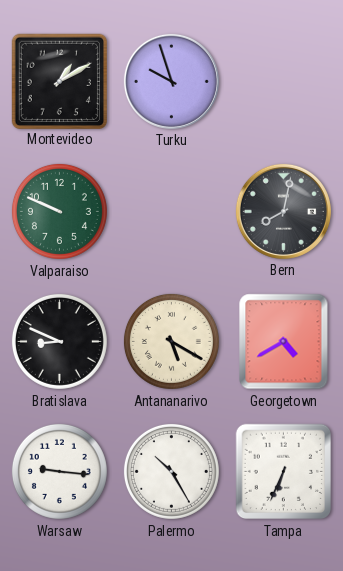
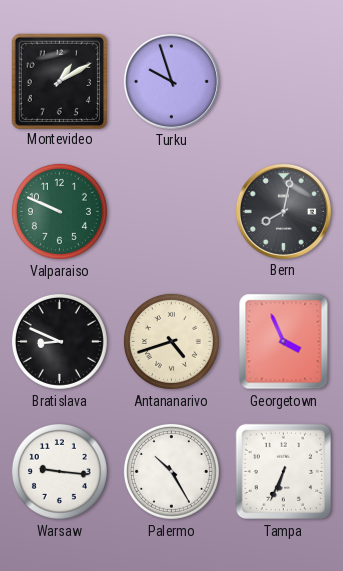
Antananarivo: 5:20 -> 4:42 (171, 341)
Georgetown: 4:40 -> 3:56 (284, 342)
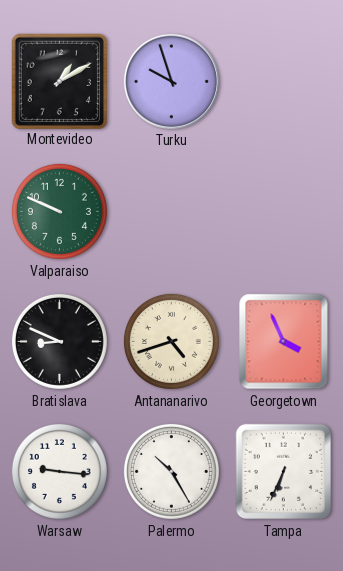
Bern: 8:02 -> none (283, 211)
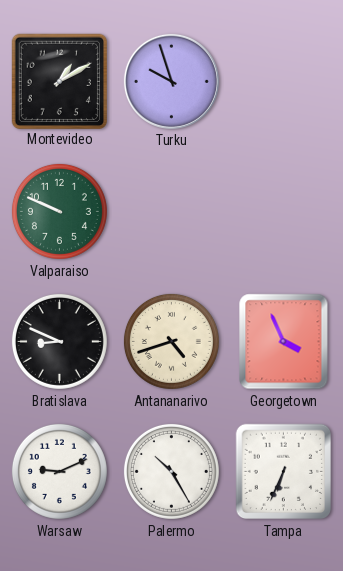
Warsaw: 9:16 -> 9:11 (59, 471)
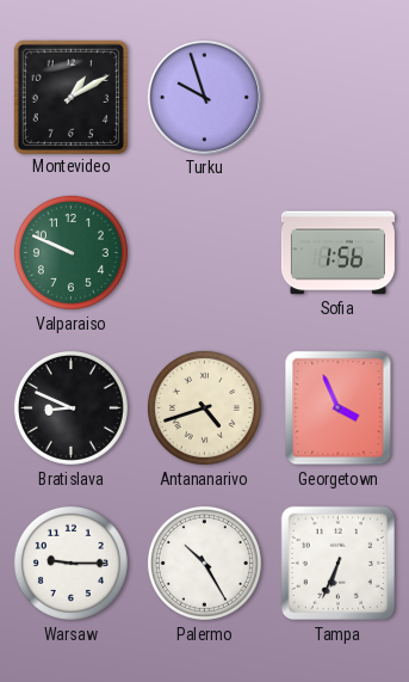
Sofia: none -> 1:56 (337, 253)
Warsaw: 9:11 -> 9:15 (70, 563)
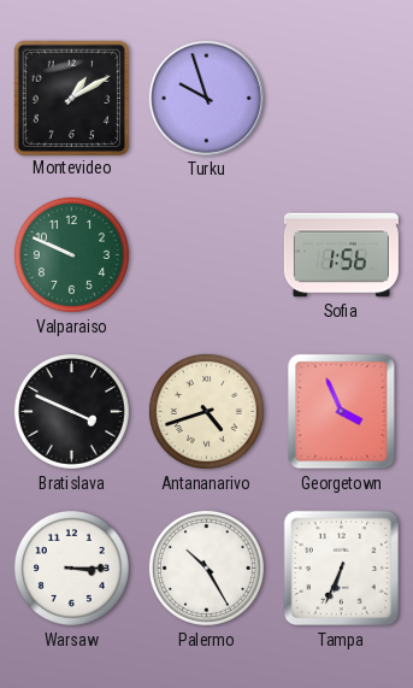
Bratislava: 8:49 -> 3:49 (71, 411)
Warsaw: 9:15 -> 3:15 (71, 568)
